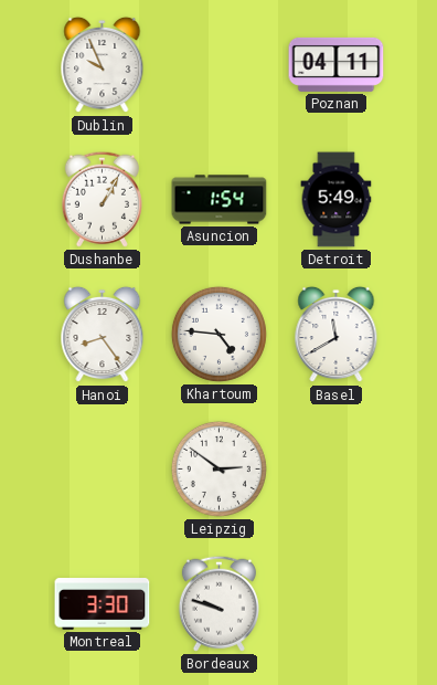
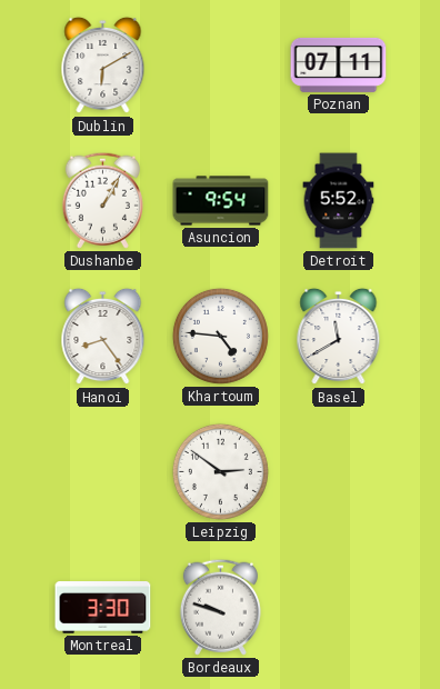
Dublin: 9:56 -> 6:10 (103, 66)
Poznan: 04:11 -> 07:11 (339, 64)
Asuncion: 1:54 -> 9:54 (221, 201)
Detroit: 5:49 -> 5:52 (339, 201)
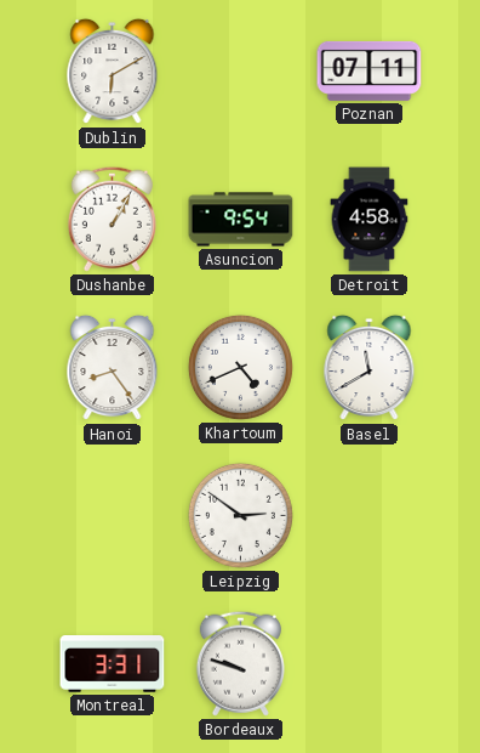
Detroit: 5:52 -> 4:58 (370, 220)
Khartoum: 4:46 -> 4:41 (240, 367)
Montreal: 3:30 -> 3:31 (113, 664)
